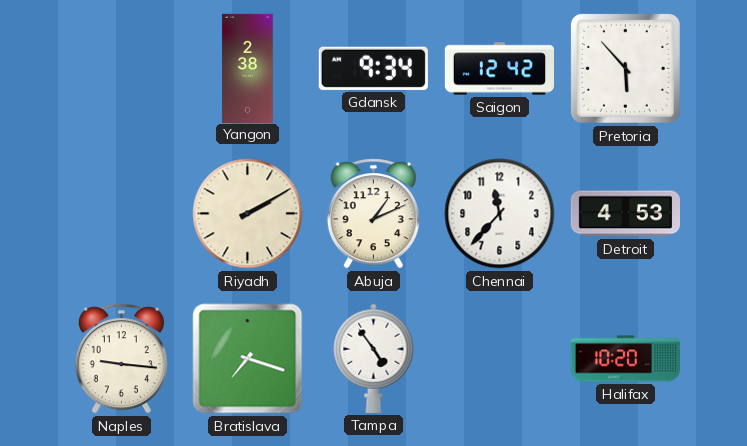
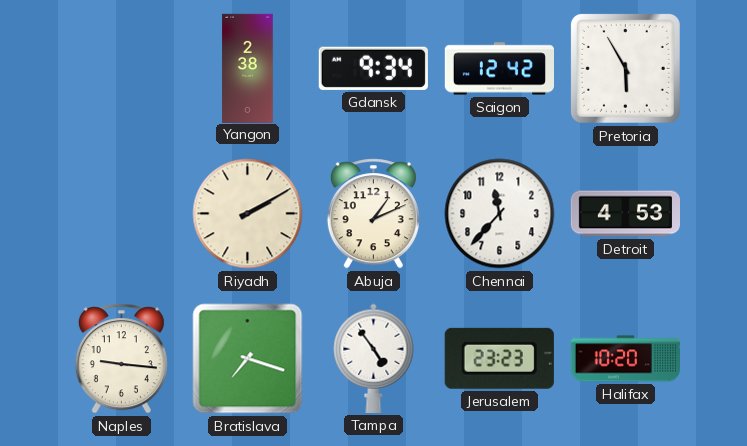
Pretoria: 5:53 -> 5:55 (625, 68)
Jerusalem: none -> 23:23 (499, 358)
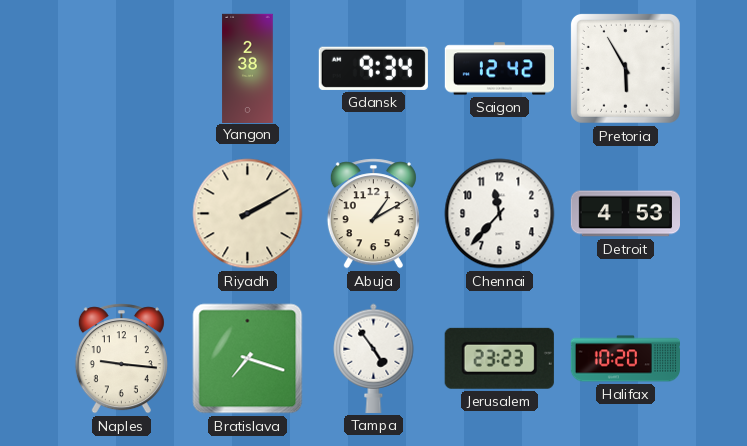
Abuja: 1:11 -> 1:10 (373, 214)
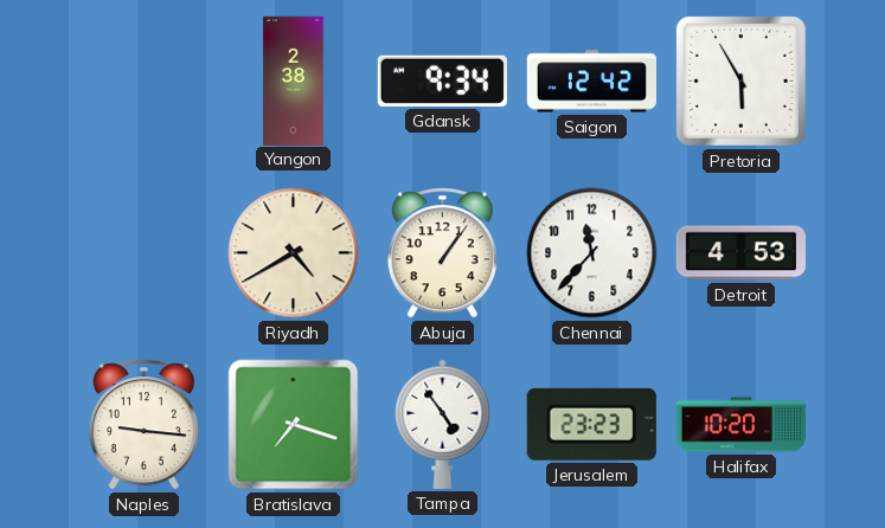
Riyadh: 2:10 -> 4:40 (294, 253)
Abuja: 1:10 -> 1:06 (442, 253)
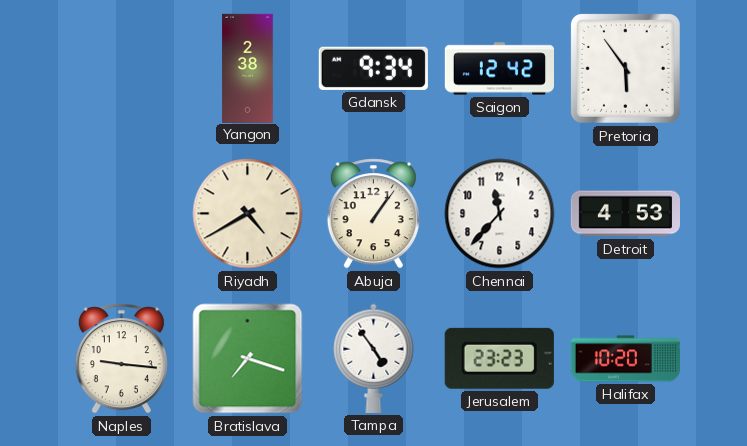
Pretoria: 5:55 -> 5:54 (625, 68)
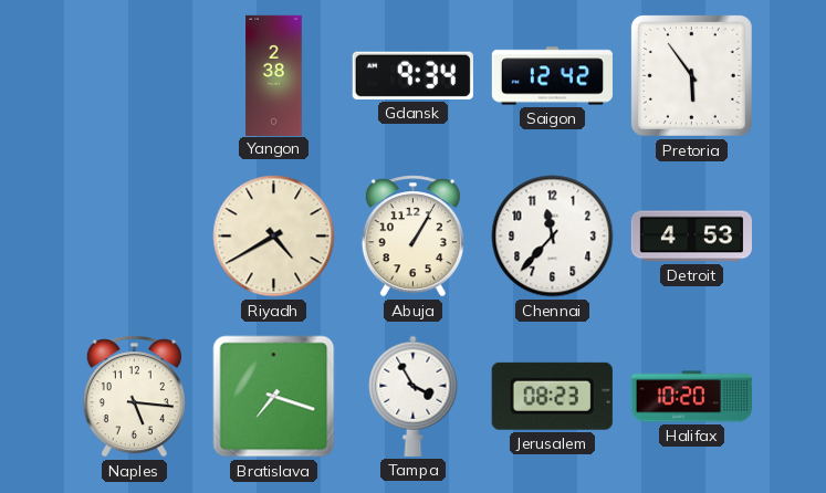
Abuja: 1:06 -> 1:05 (412, 237)
Naples: 9:16 -> 5:16 (134, 397)
Tampa: 4:54 -> 3:55 (414, 396)
Jerusalem: 23:23 -> 08:23 (552, 396)
